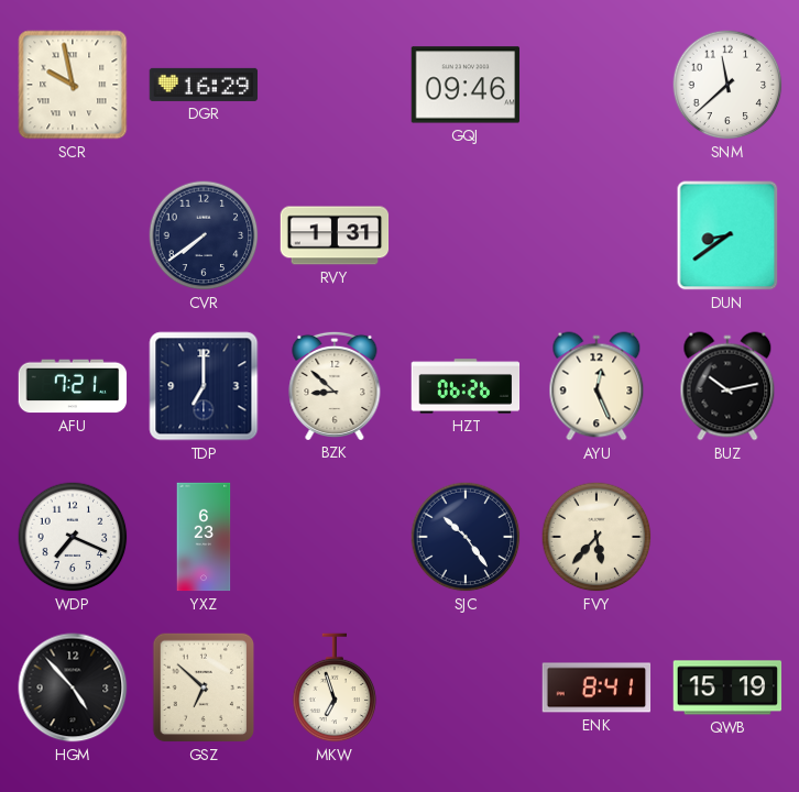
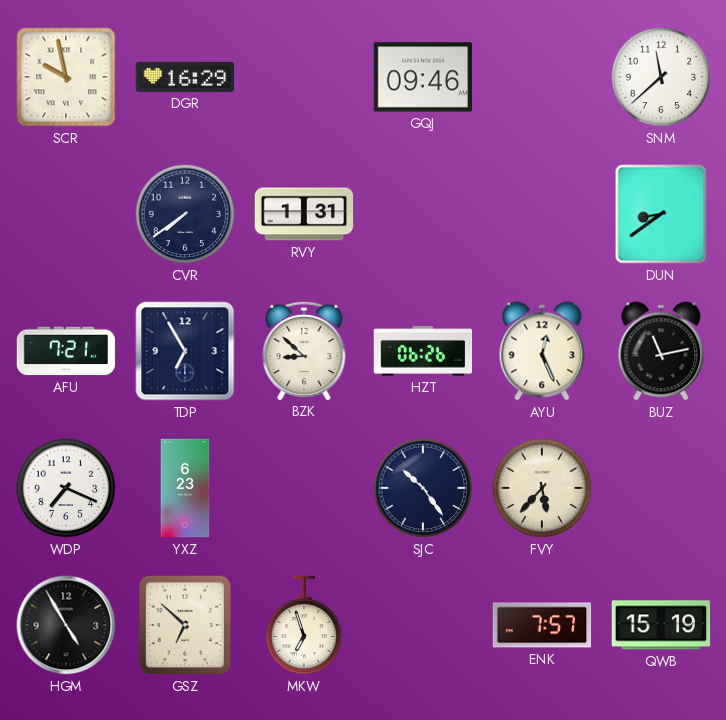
TDP: 7:00 -> 6:55 (185, 351)
BUZ: 10:13 -> 11:13 (661, 351)
HGM: 4:53 -> 4:55 (66, 625)
ENK: 8:41 -> 7:57 (542, 625)
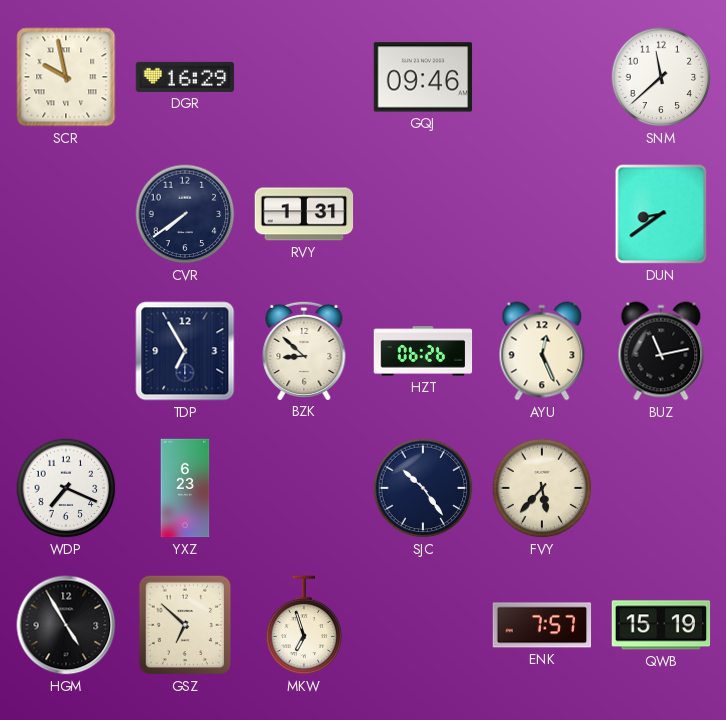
AFU: 7:21 -> none (66, 351)
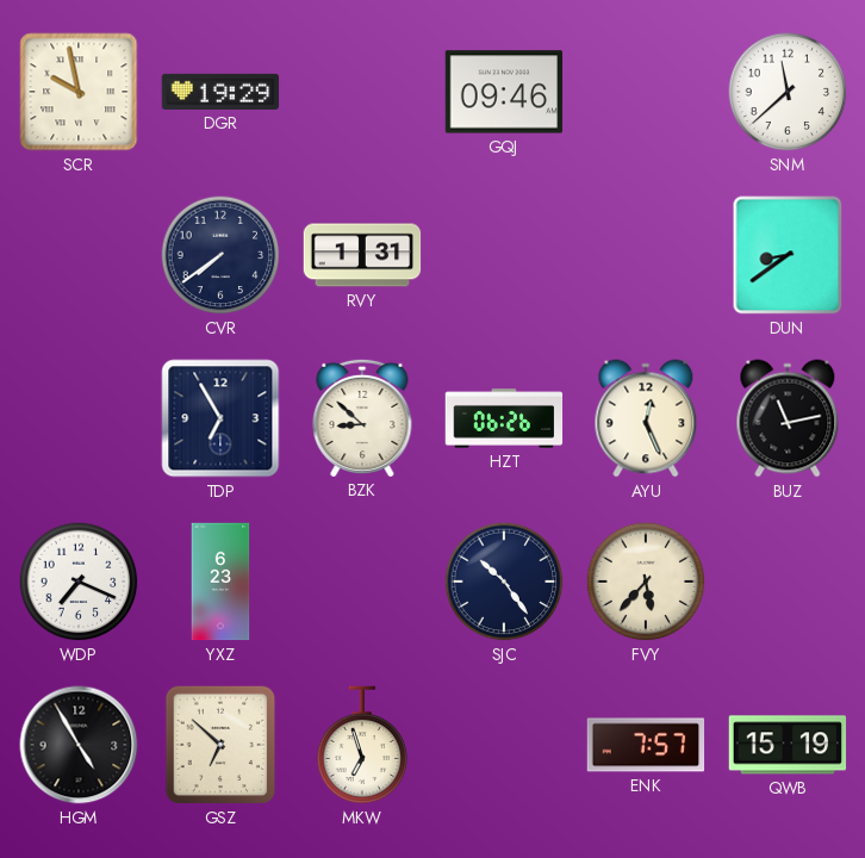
DGR: 16:29 -> 19:29 (220, 92)
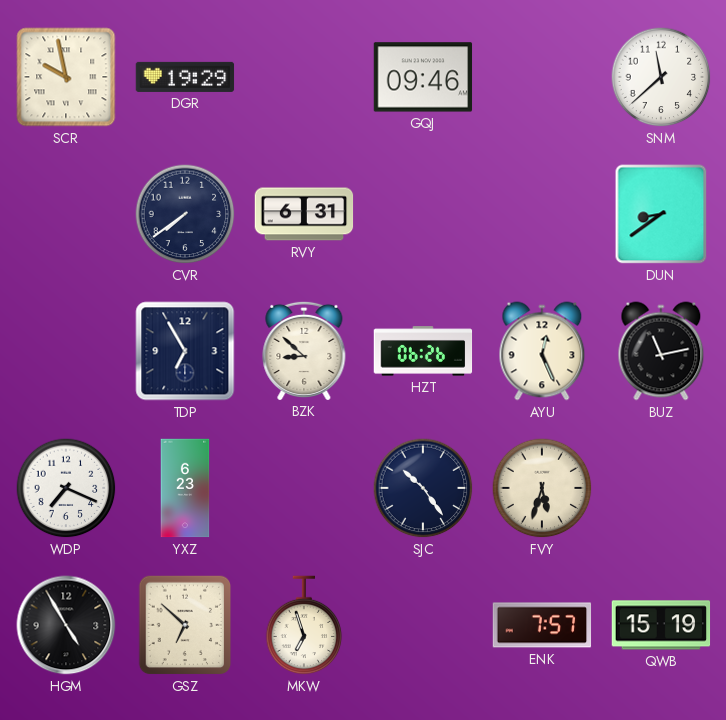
RVY: 1:31 -> 6:31 (304, 214)
FVY: 5:37 -> 5:33 (542, 488)
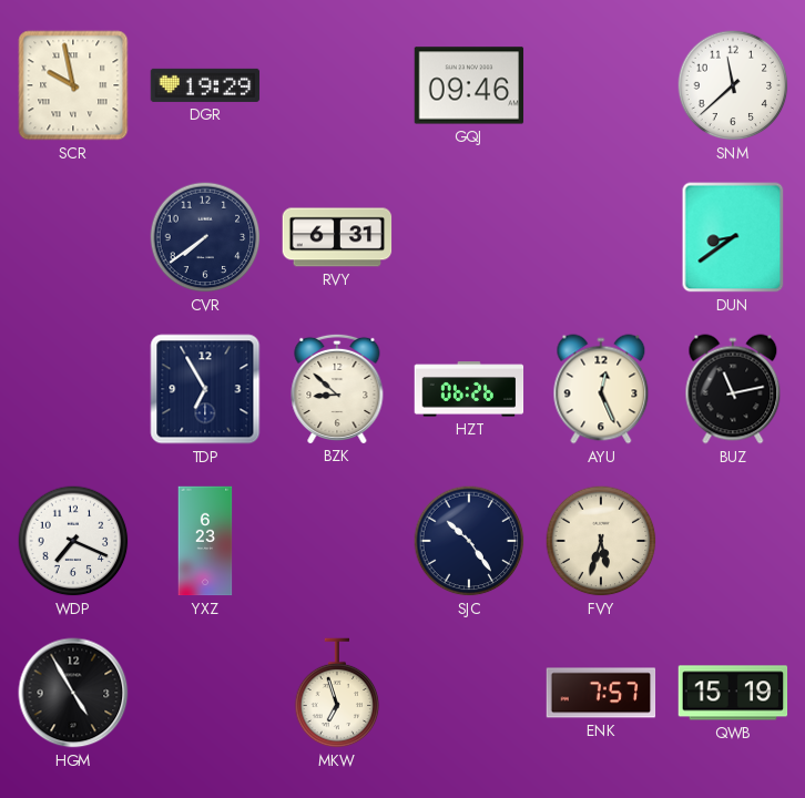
GSZ: 6:52 -> none (185, 625)
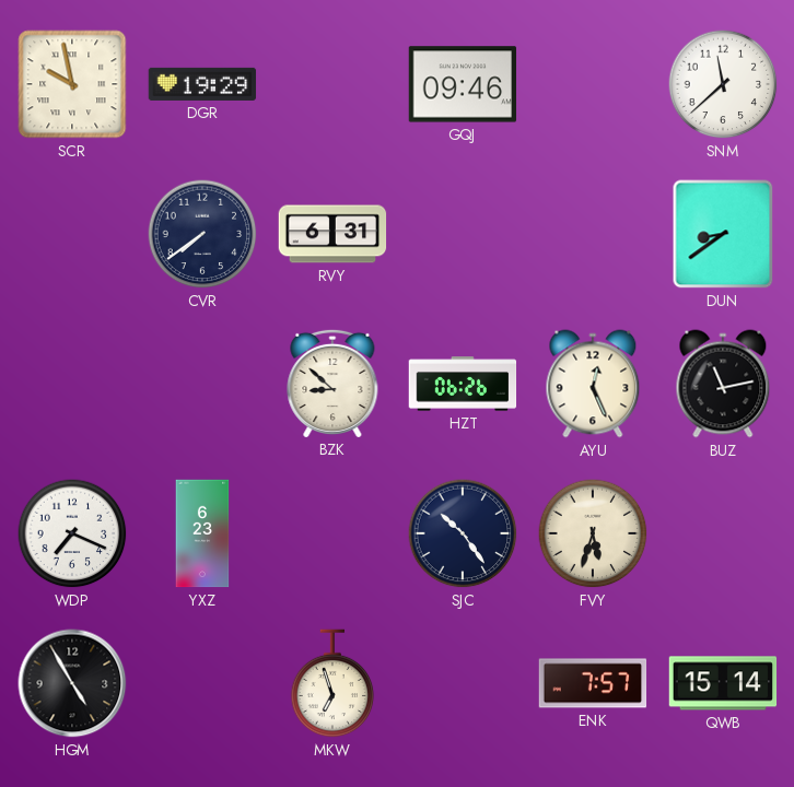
TDP: 6:55 -> none (205, 389)
QWB: 15:19 -> 15:14 (723, 683)
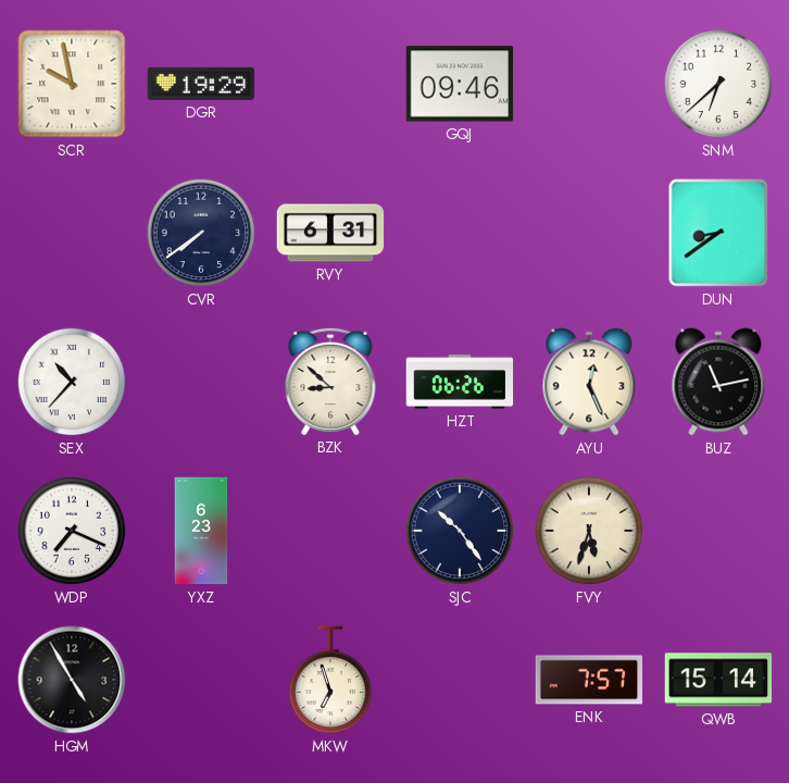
SNM: 11:38 -> 6:38 (718, 84)
SEX: none -> 10:37 (72, 382)
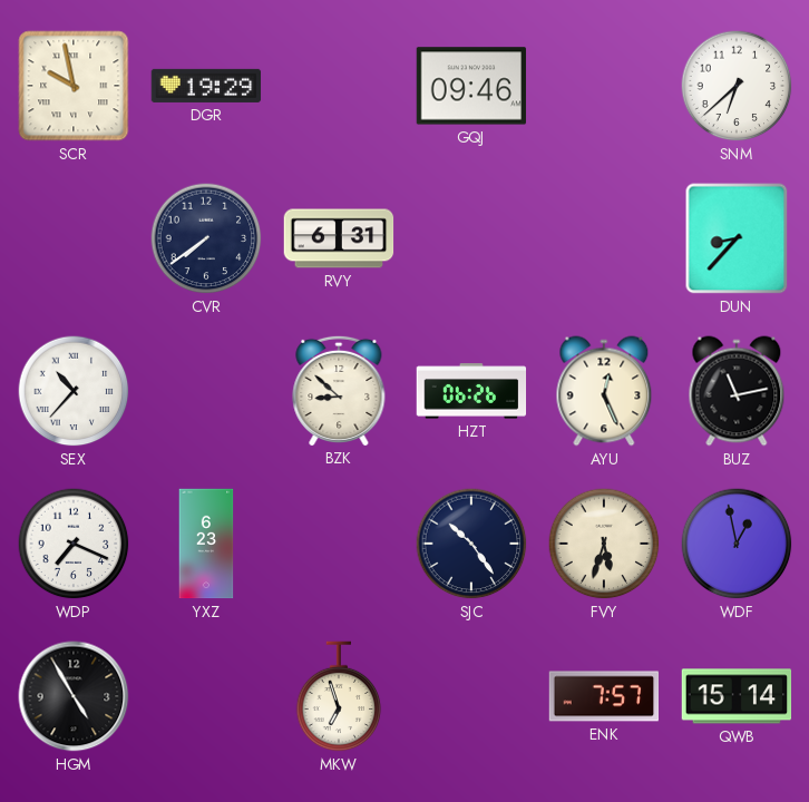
DUN: 8:39 -> 8:37 (737, 238)
WDF: none -> 12:58 (737, 544)
